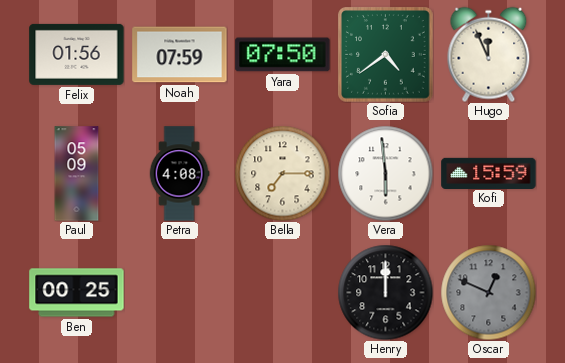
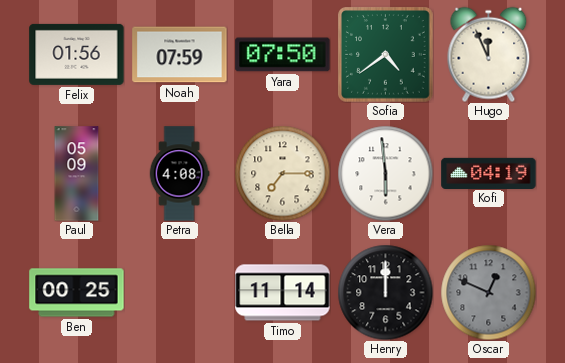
Kofi: 15:59 -> 04:19 (489, 173)
Timo: none -> 11:14 (283, 293)
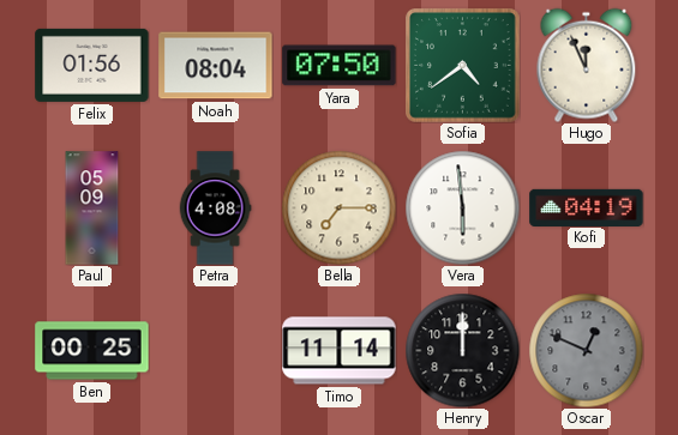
Noah: 07:59 -> 08:04 (216, 66)
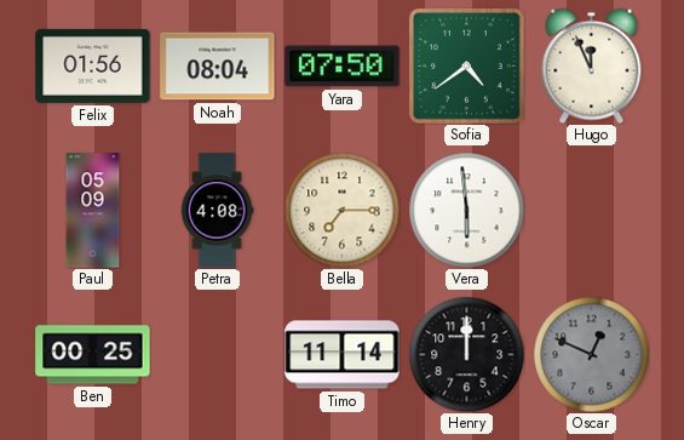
Kofi: 04:19 -> none (587, 207)
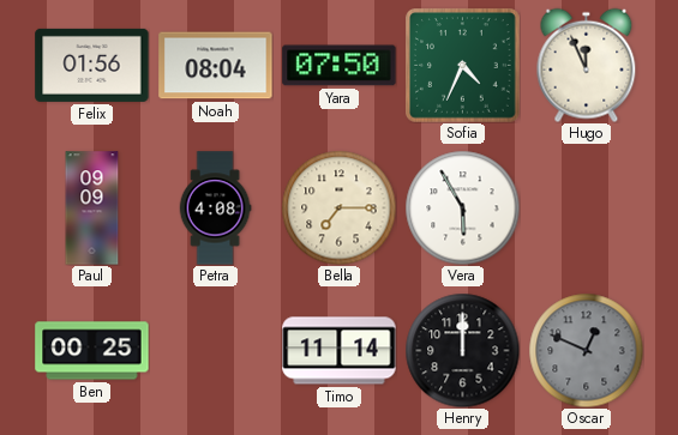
Sofia: 4:39 -> 4:34 (463, 66)
Paul: 05:09 -> 09:09 (92, 209)
Vera: 5:59 -> 5:55 (462, 207)
